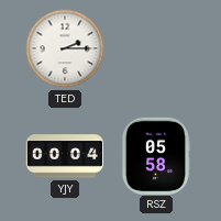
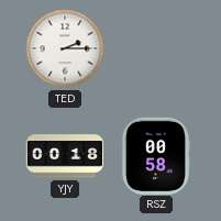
YJY: 00:04 -> 00:18 (64, 156)
RSZ: 05:58 -> 00:58 (155, 155)
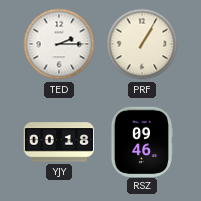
PRF: none -> 1:05 (142, 44)
RSZ: 00:58 -> 09:46 (141, 141)
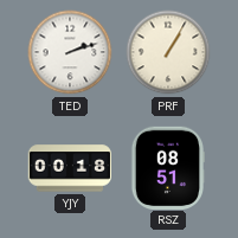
TED: 2:15 -> 2:12 (70, 52)
RSZ: 09:46 -> 08:51 (167, 167)
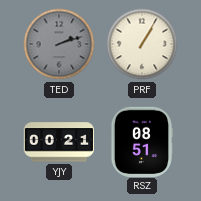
TED dial: white -> grey (59, 44)
YJY: 00:18 -> 00:21 (58, 142)
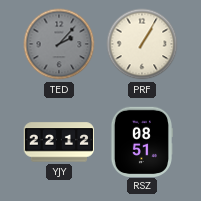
TED: 2:12 -> 2:07 (59, 44)
YJY: 00:21 -> 22:12 (58, 142)
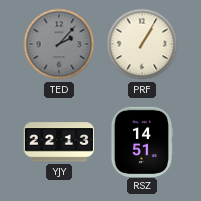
YJY: 22:12 -> 22:13 (58, 142)
RSZ: 08:51 -> 14:51 (141, 141)
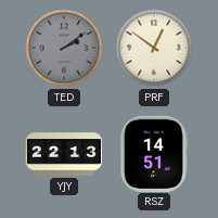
TED: 2:07 -> 2:09 (64, 48)
PRF: 1:05 -> 12:51 (154, 48)
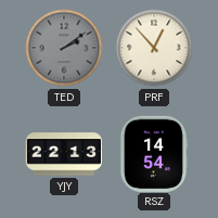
PRF: 12:51 -> 12:53 (154, 48)
RSZ: 14:51 -> 14:54 (153, 153)
